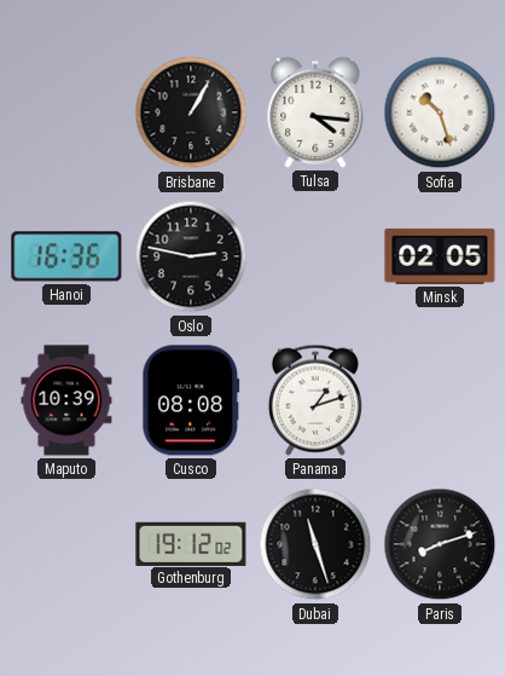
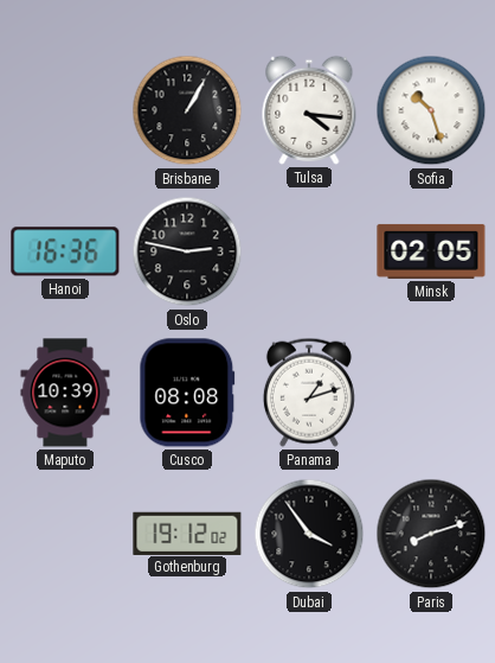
Dubai: 11:27 -> 3:54 (309, 534)
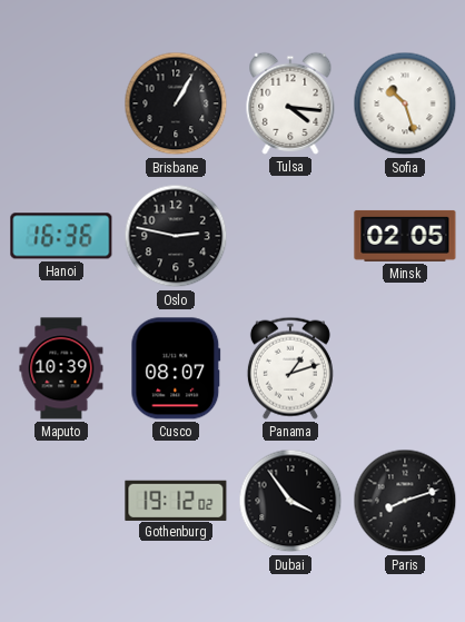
Cusco: 08:08 -> 08:07 (176, 368)
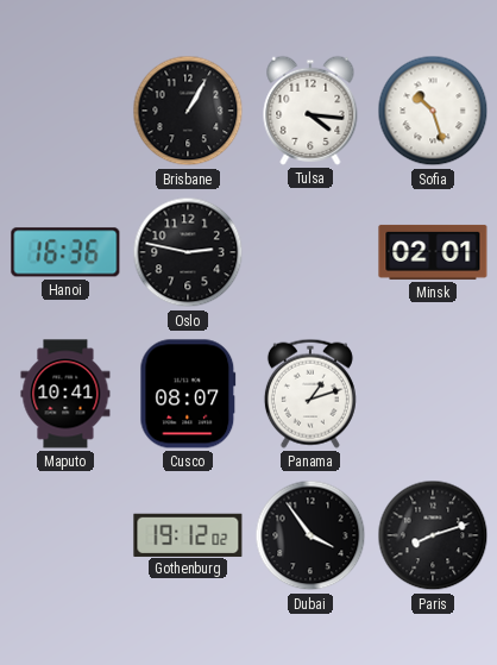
Minsk: 02:05 -> 02:01 (433, 252)
Maputo: 10:39 -> 10:41 (65, 394)
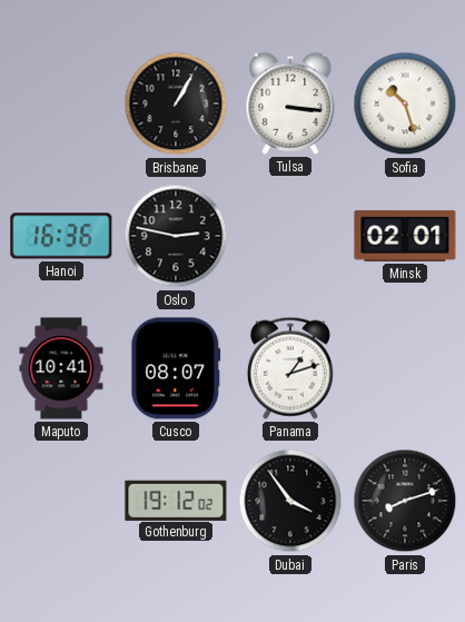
Tulsa: 4:16 -> 3:16 (290, 103)
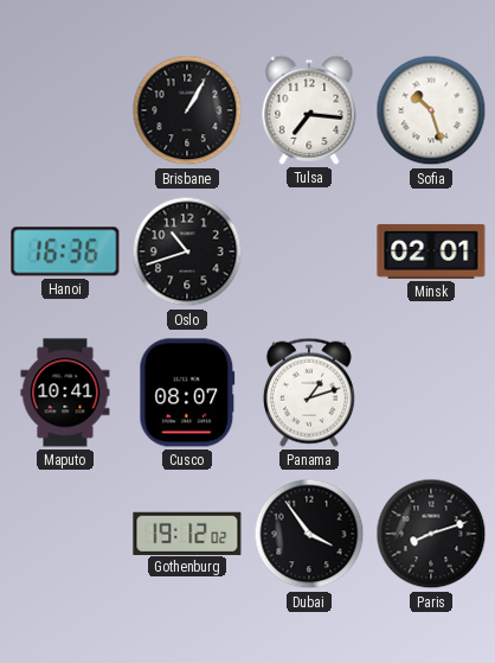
Tulsa: 3:16 -> 7:16 (309, 110)
Oslo: 2:47 -> 10:42 (187, 251)
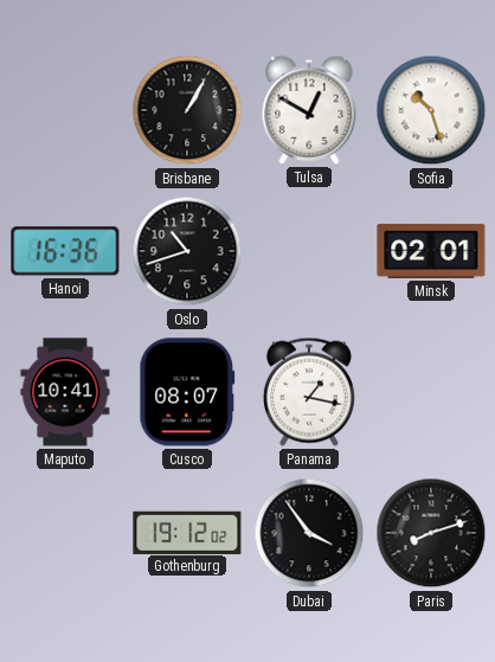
Tulsa: 7:16 -> 12:50 (309, 110)
Panama: 1:12 -> 1:17 (309, 392)
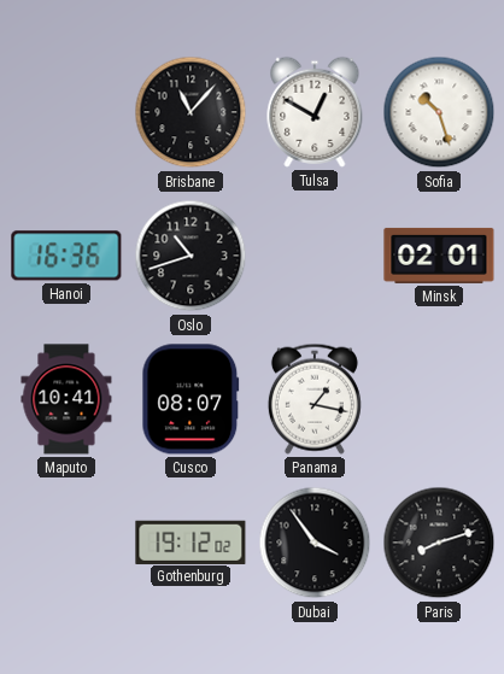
Brisbane: 1:05 -> 11:07 (191, 112)
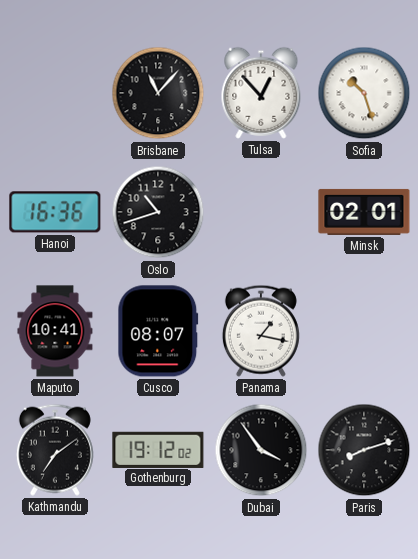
Tulsa: 12:50 -> 12:53 (261, 93)
Kathmandu: none -> 7:09 (55, 450)
